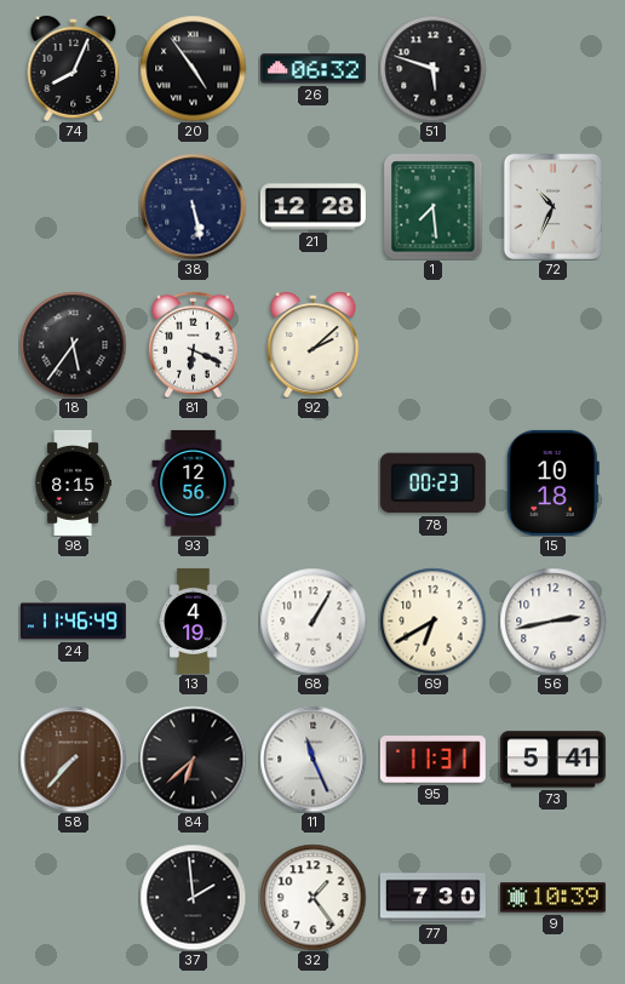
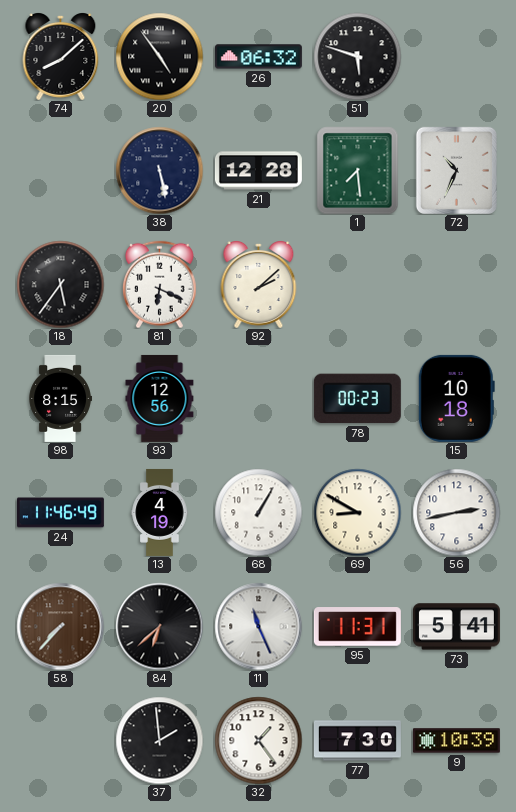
74: 8:04 -> 8:08 (61, 57)
69: 6:40 -> 8:50 (357, 512)
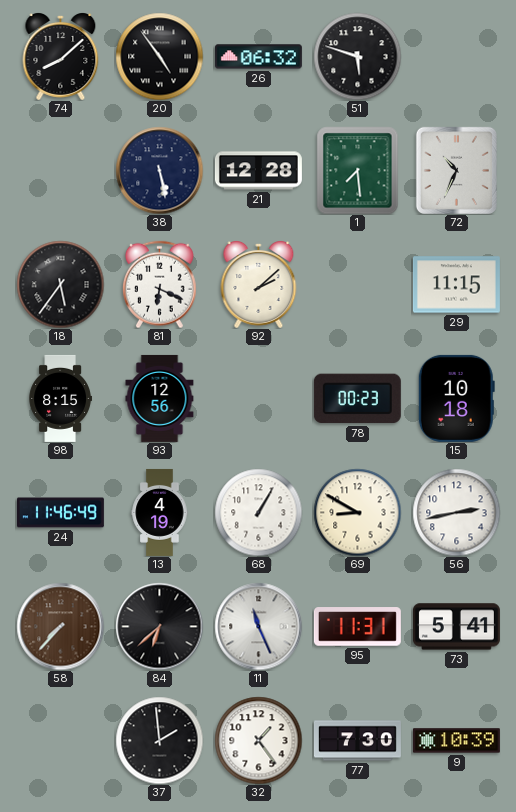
29: none -> 11:15 (456, 285)
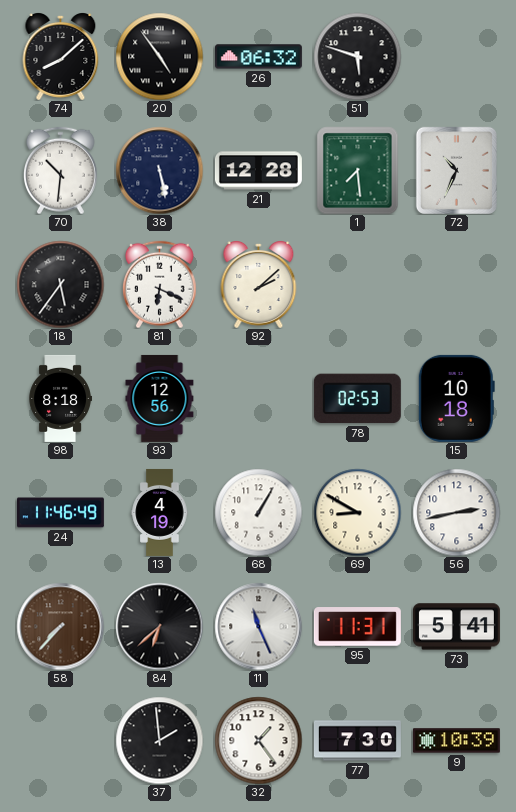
70: none -> 10:31 (61, 170)
29: 11:15 -> none (456, 285)
98: 8:15 -> 8:18 (60, 398)
78: 00:23 -> 02:53 (357, 399)
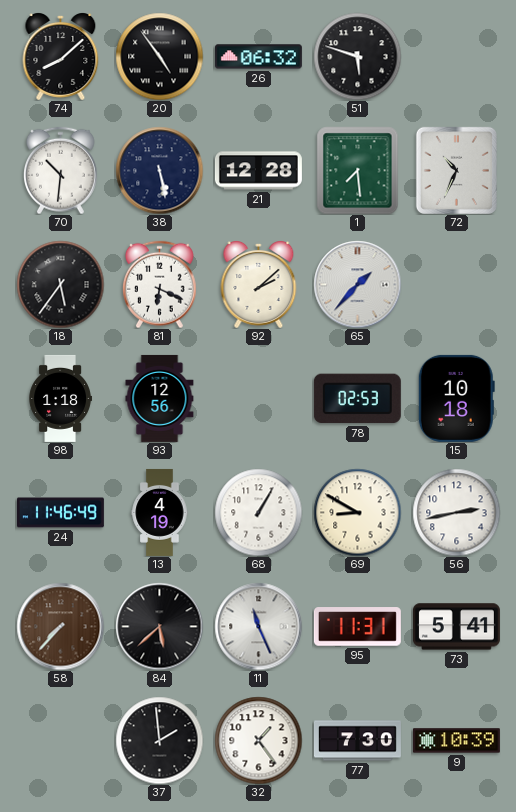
65: none -> 1:37 (357, 284)
98: 8:18 -> 1:18 (60, 398)
84: 6:38 -> 5:38 (159, 626)
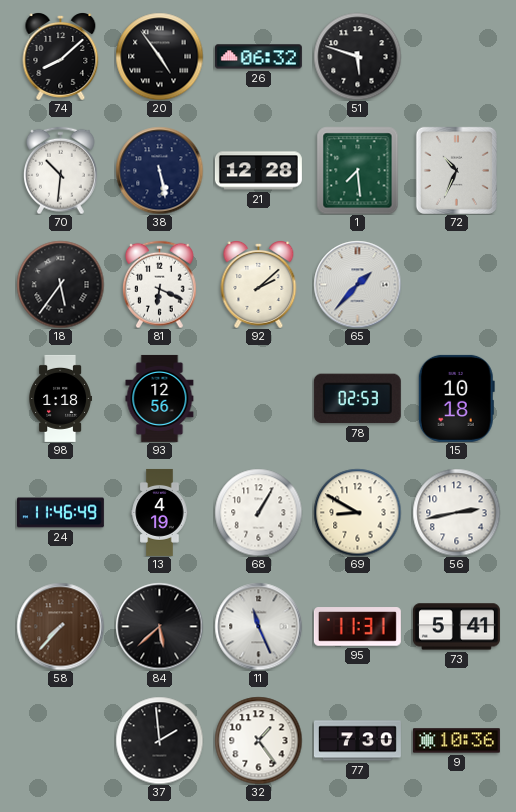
9: 10:39 -> 10:36 (456, 741)
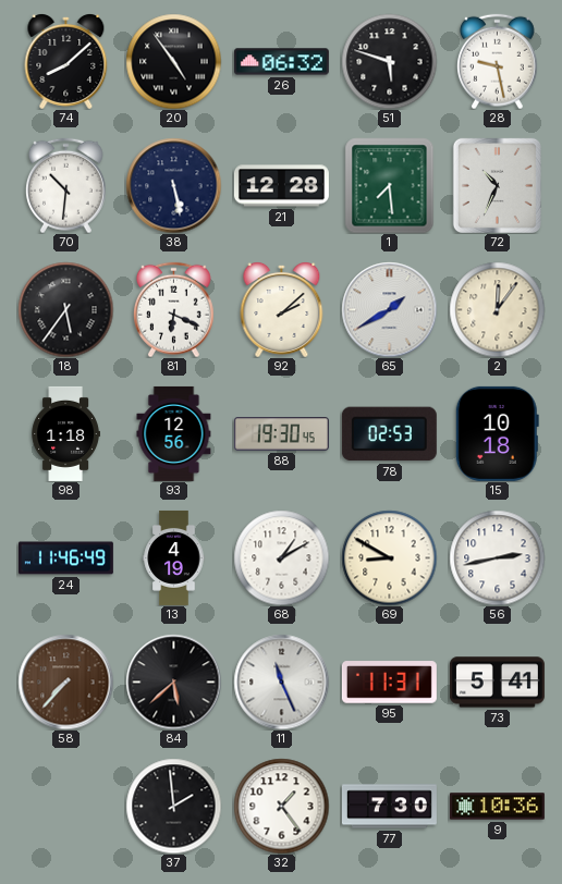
28: none -> 9:28 (498, 61)
65: 1:37 -> 1:40 (389, 309)
2: none -> 12:06 (497, 309)
88: none -> 19:30 (281, 434)
68: 1:05 -> 1:10 (281, 557)
